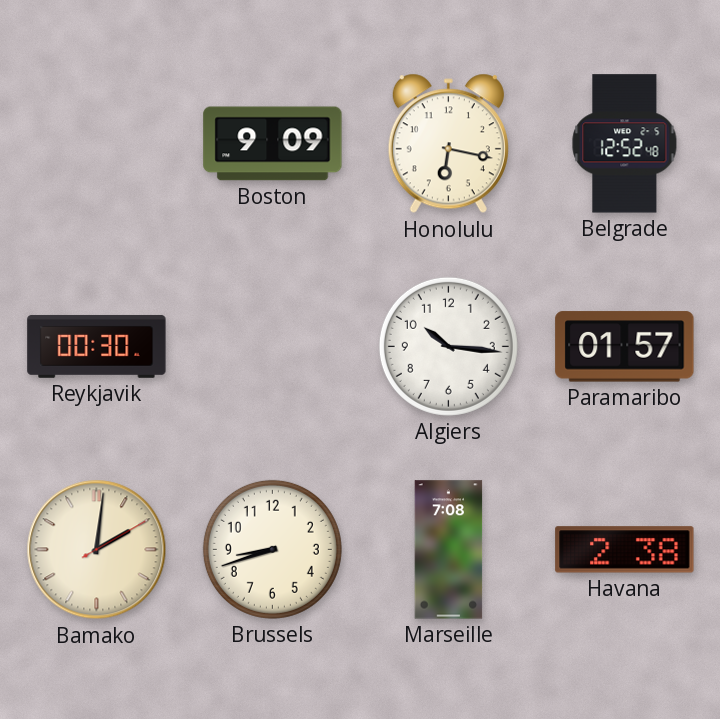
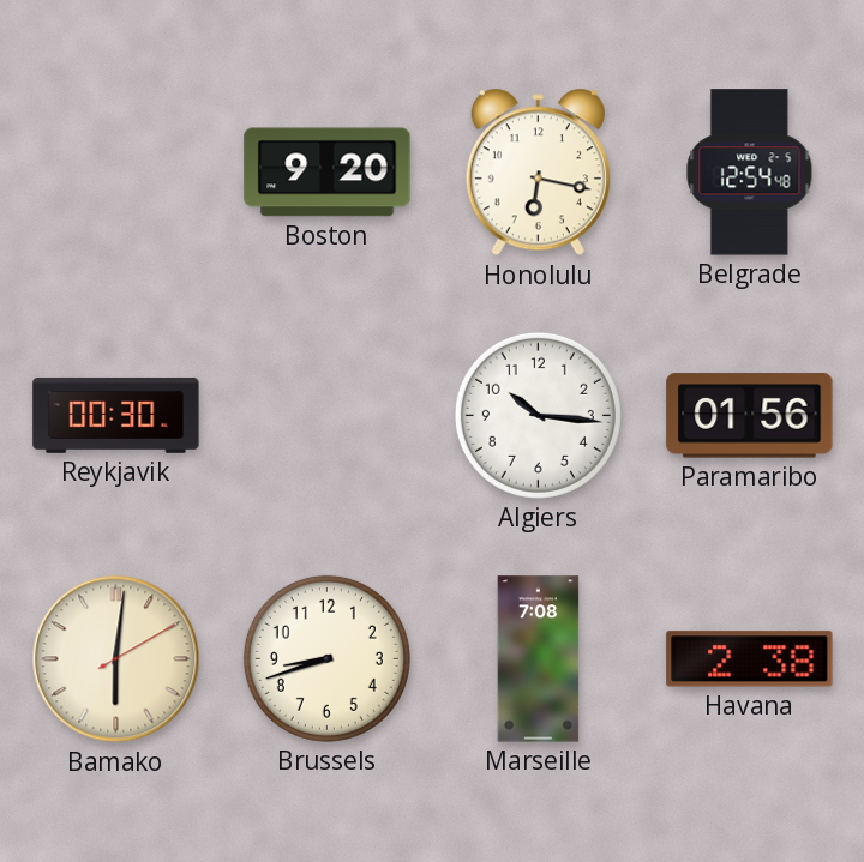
Boston: 9:09 -> 9:20 (328, 173)
Belgrade: 12:52 -> 12:54 (750, 173)
Paramaribo: 01:57 -> 01:56 (750, 416)
Bamako: 2:01 -> 6:01 (116, 659)
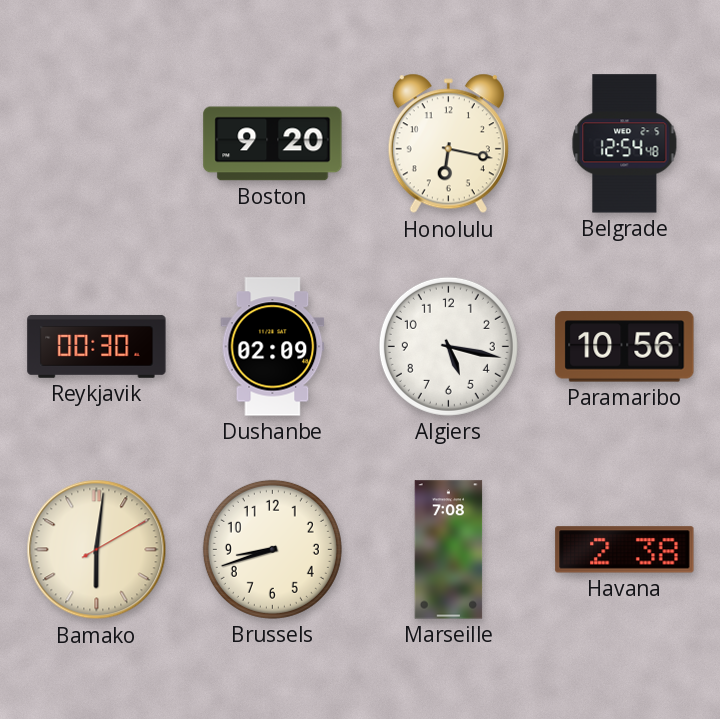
Dushanbe: none -> 02:09 (273, 347)
Algiers: 10:16 -> 5:17 (448, 346)
Paramaribo: 01:56 -> 10:56 (625, 347)
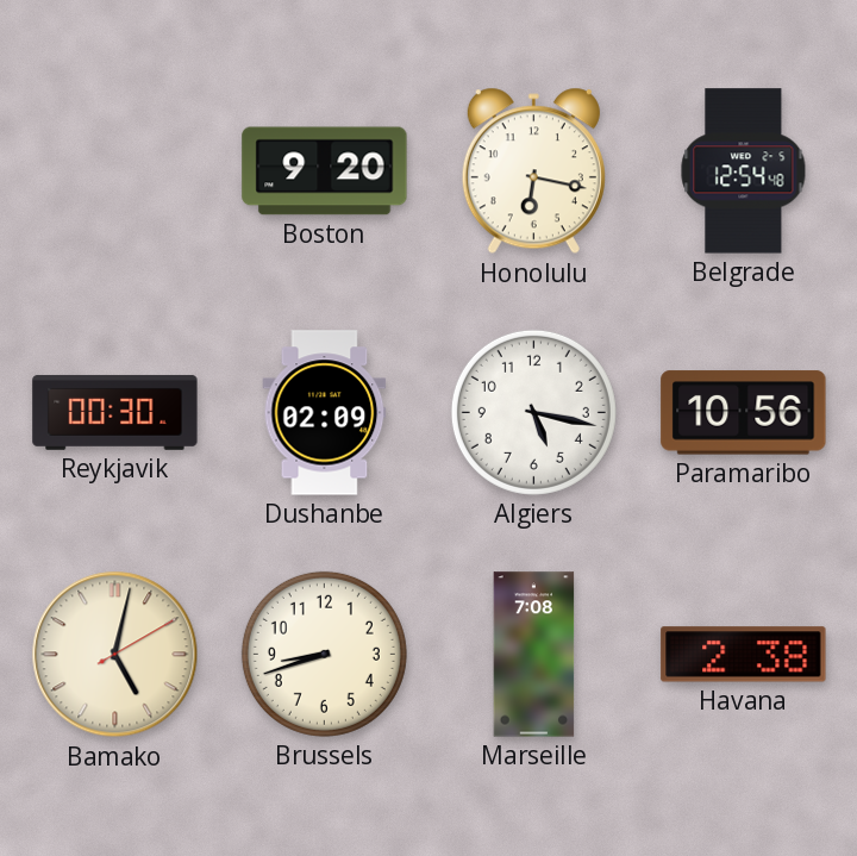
Bamako: 6:01 -> 5:02 (115, 655)
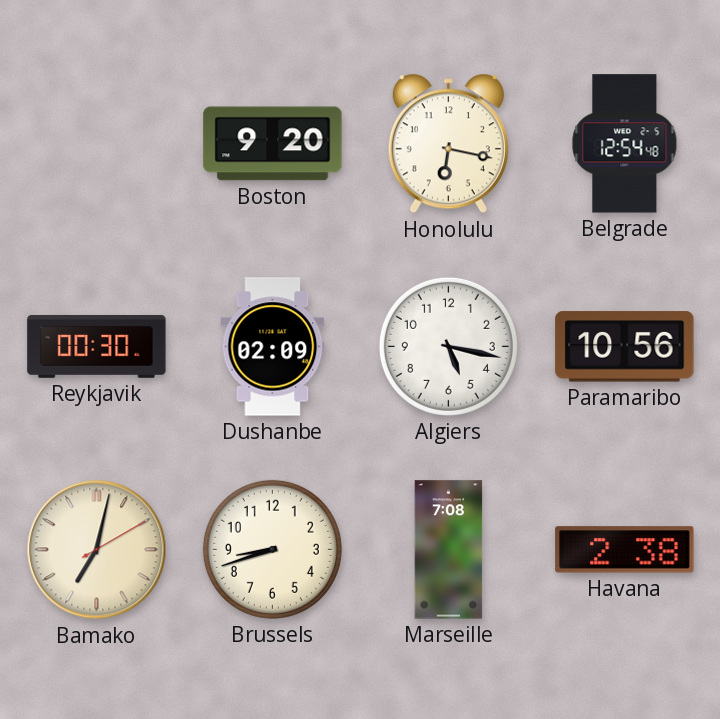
Bamako: 5:02 -> 7:02 (97, 550)
